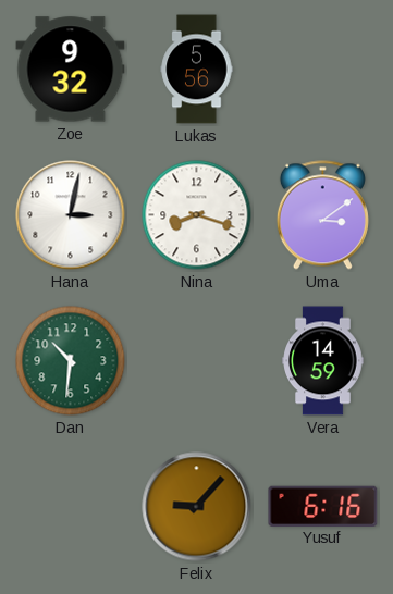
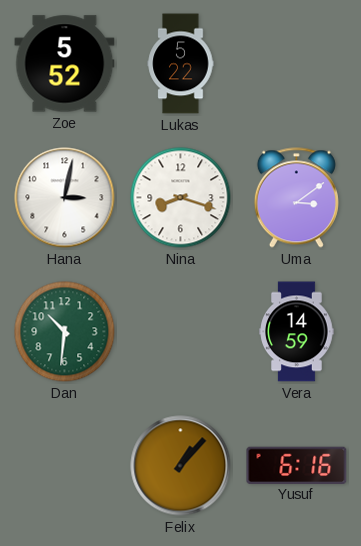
Zoe: 9:32 -> 5:52 (65, 64)
Lukas: 5:56 -> 5:22 (181, 64)
Felix: 9:07 -> 1:07 (181, 466)
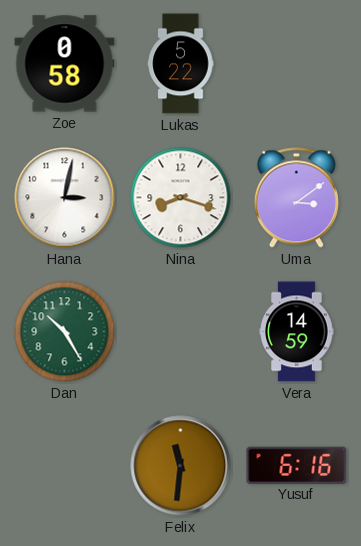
Zoe: 5:52 -> 0:58 (65, 64)
Dan: 10:31 -> 10:25 (65, 332)
Felix: 1:07 -> 11:31 (181, 466)
